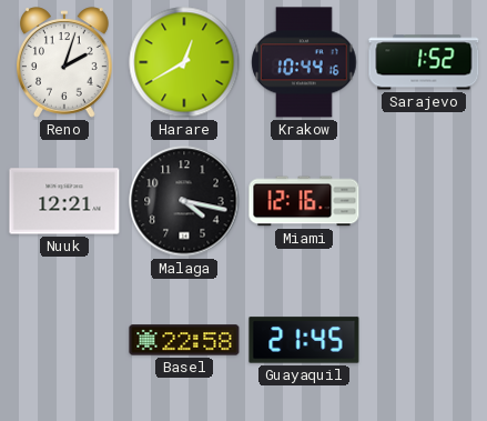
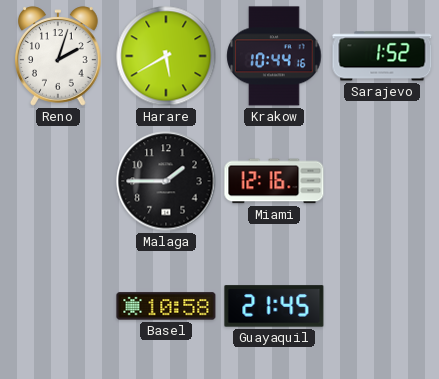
Harare: 12:40 -> 5:40 (166, 56)
Nuuk: 12:21 -> none (64, 201)
Malaga: 4:17 -> 1:45 (166, 181)
Basel: 22:58 -> 10:58 (166, 306)
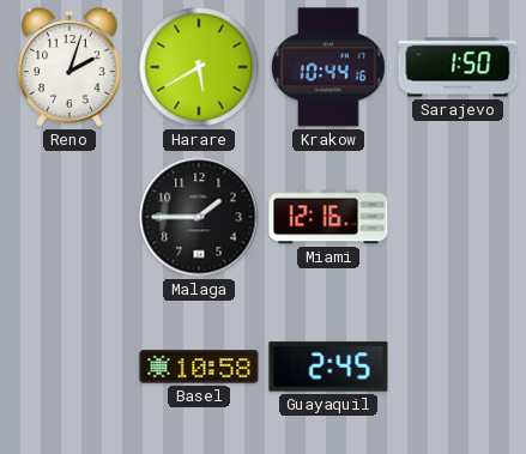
Sarajevo: 1:52 -> 1:50 (458, 67)
Guayaquil: 21:45 -> 2:45 (328, 367)
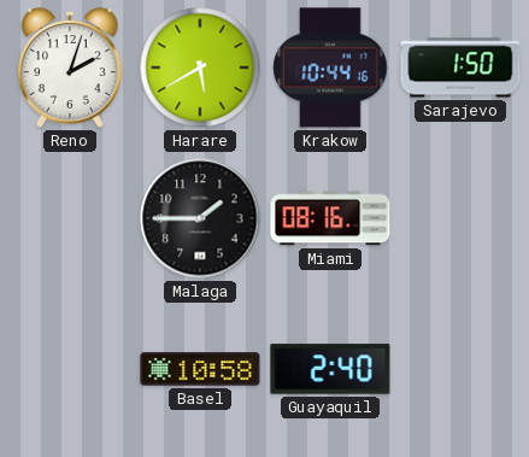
Miami: 12:16 -> 08:16 (330, 218)
Guayaquil: 2:45 -> 2:40 (330, 369)
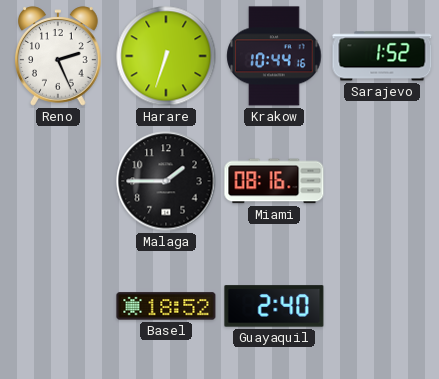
Reno: 2:03 -> 2:26 (59, 56)
Harare: 5:40 -> 6:33 (166, 56)
Sarajevo: 1:50 -> 1:52 (382, 56)
Basel: 10:58 -> 18:52 (166, 306)
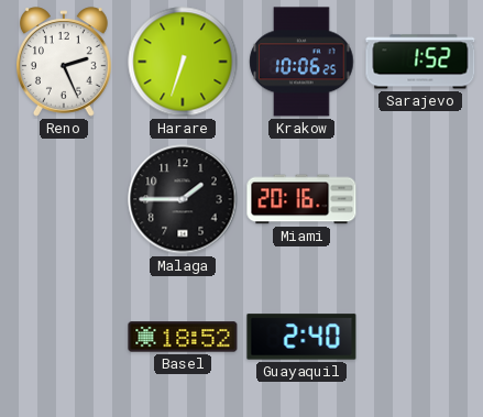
Krakow: 10:44 -> 10:06 (301, 62)
Miami: 08:16 -> 20:16 (301, 199)
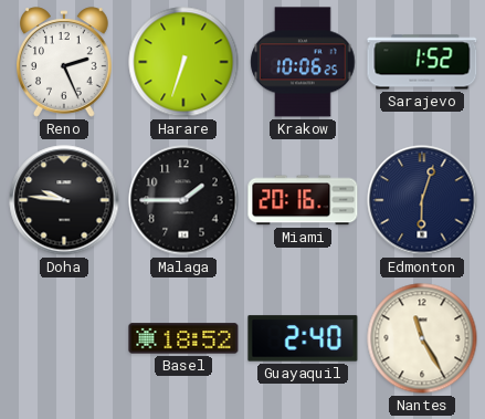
Doha: none -> 9:46 (64, 200)
Edmonton: none -> 6:03 (422, 200)
Nantes: none -> 11:25 (422, 338)
